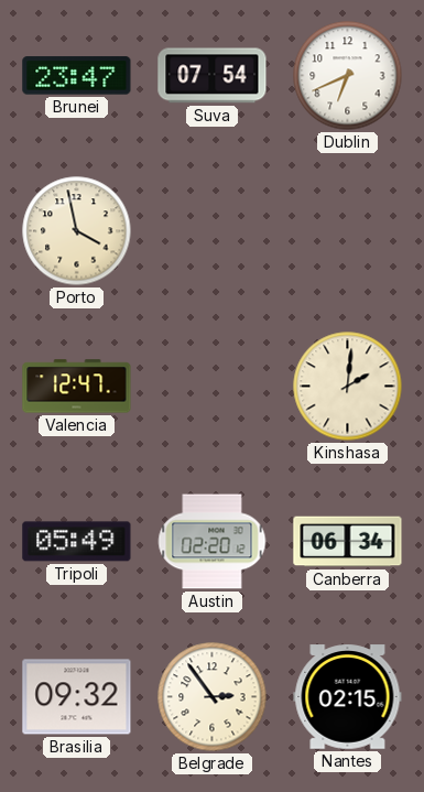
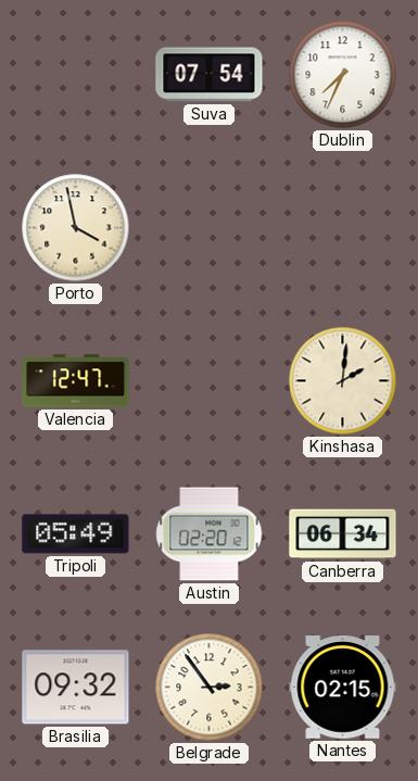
Brunei: 23:47 -> none (77, 76)
Dublin: 6:41 -> 7:34 (343, 75)
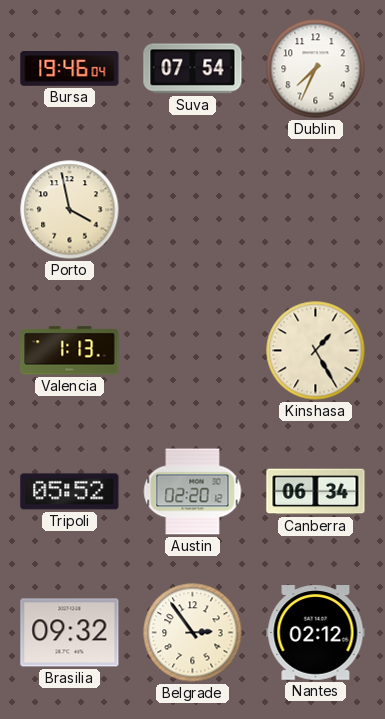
Bursa: none -> 19:46 (70, 69)
Valencia: 12:47 -> 1:13 (70, 351)
Kinshasa: 2:01 -> 1:25 (316, 351)
Tripoli: 05:49 -> 05:52 (70, 492)
Nantes: 02:15 -> 02:12 (316, 633)
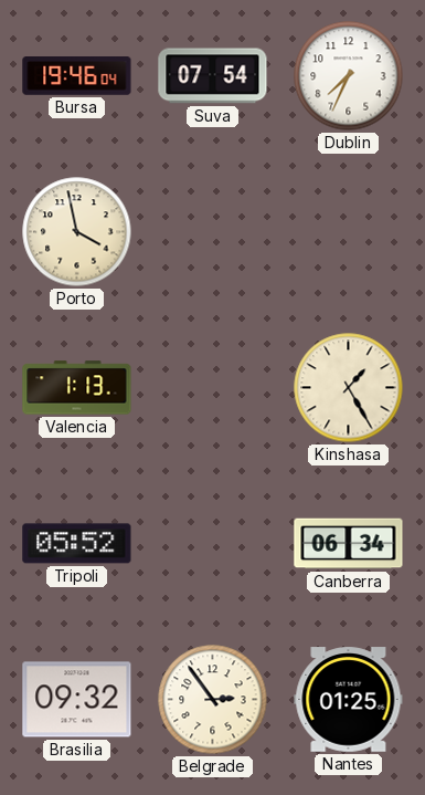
Austin: 02:20 -> none (193, 492)
Nantes: 02:12 -> 01:25 (349, 700)
